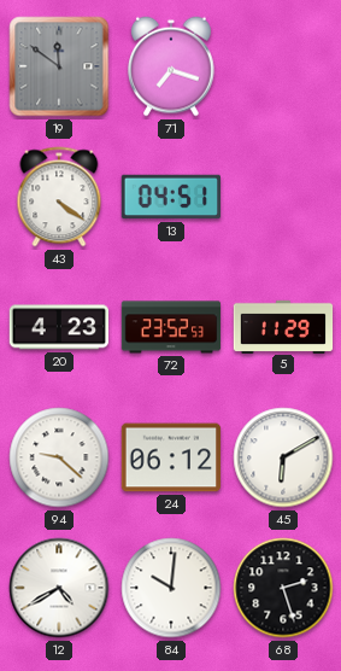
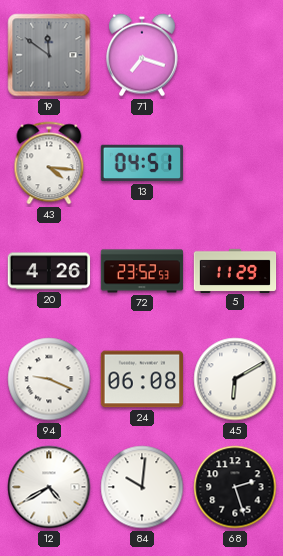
43: 4:21 -> 4:16 (49, 163)
20: 4:23 -> 4:26 (49, 271)
94: 9:22 -> 9:19 (49, 379)
24: 06:12 -> 06:08 (142, 379)
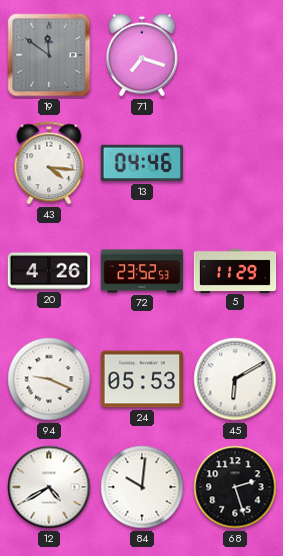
13: 04:51 -> 04:46 (141, 163)
24: 06:08 -> 05:53 (142, 379)
